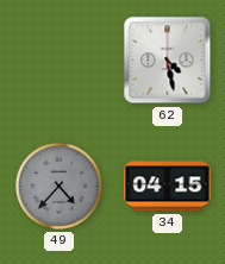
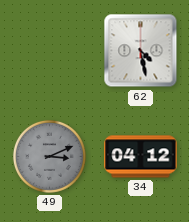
49: 4:37 -> 3:11 (49, 156)
34: 04:15 -> 04:12 (141, 157)
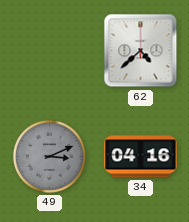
62: 4:28 -> 4:38 (141, 51)
34: 04:12 -> 04:16 (141, 157)
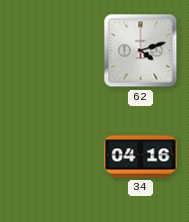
62: 4:38 -> 4:12 (141, 51)
49: 3:11 -> none (49, 156)
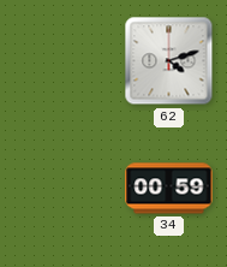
34: 04:16 -> 00:59 (169, 189)
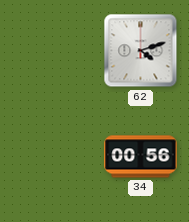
34: 00:59 -> 00:56 (141, 157)
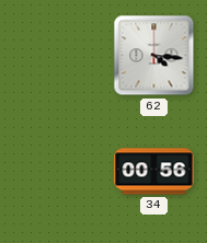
62: 4:12 -> 4:16 (154, 56)
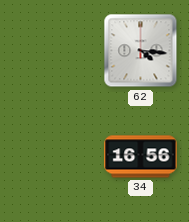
34: 00:56 -> 16:56 (141, 157)
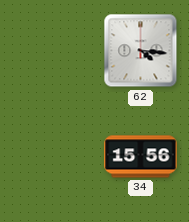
34: 16:56 -> 15:56 (141, 157)
